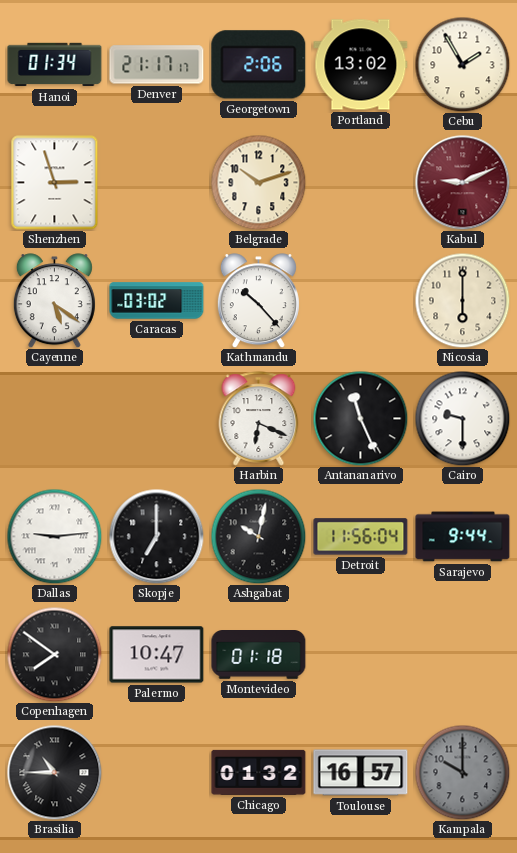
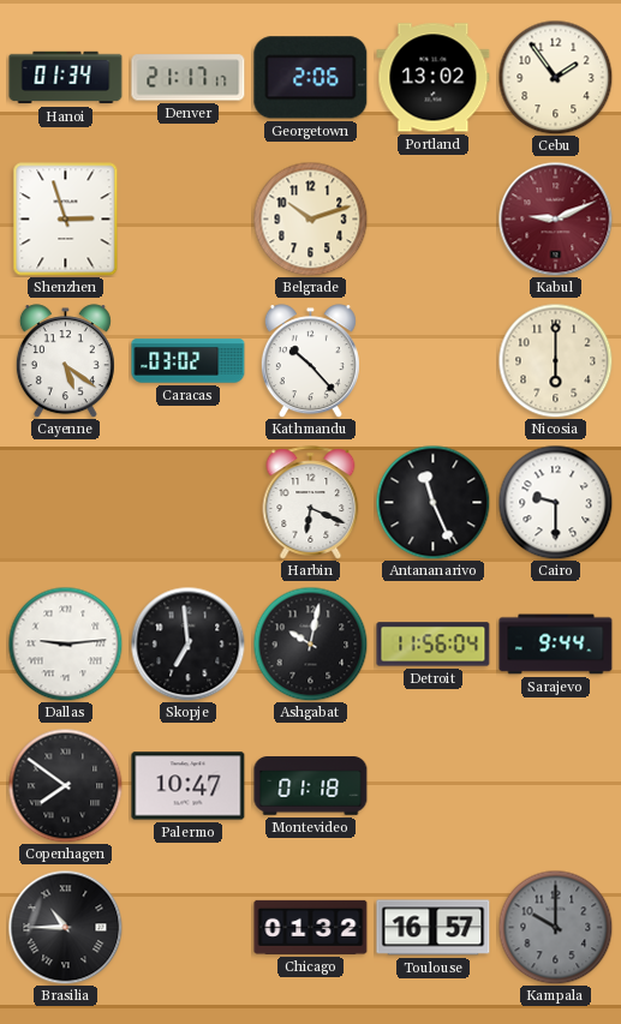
Cebu: 1:55 -> 1:54 (555, 77)
Skopje: 7:00 -> 6:59 (187, 643)
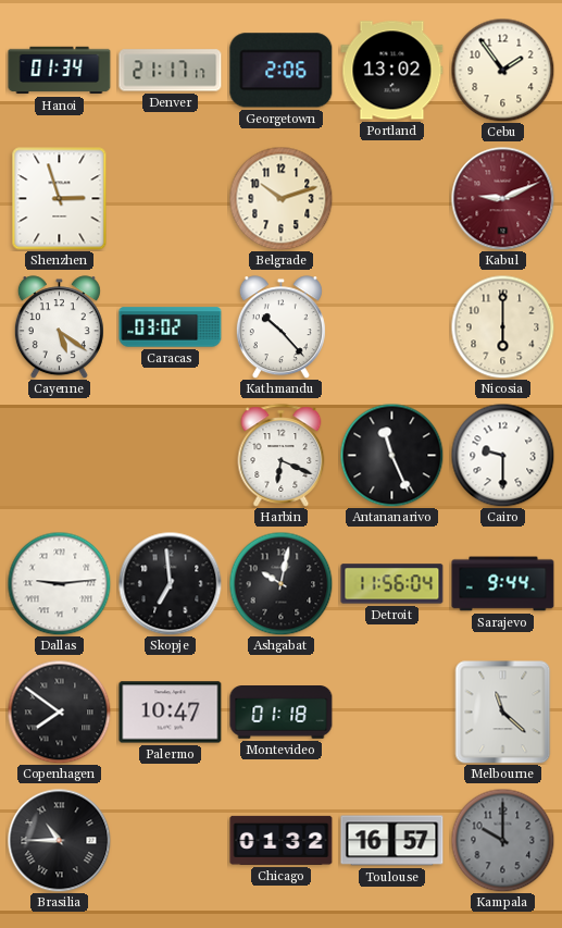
Melbourne: none -> 11:22 (503, 712)
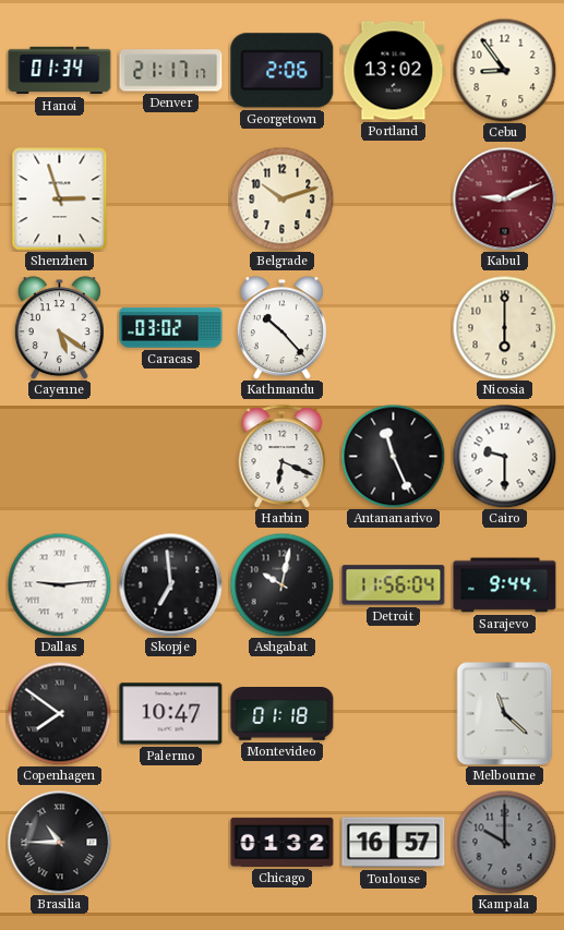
Cebu: 1:54 -> 8:54 (504, 70)
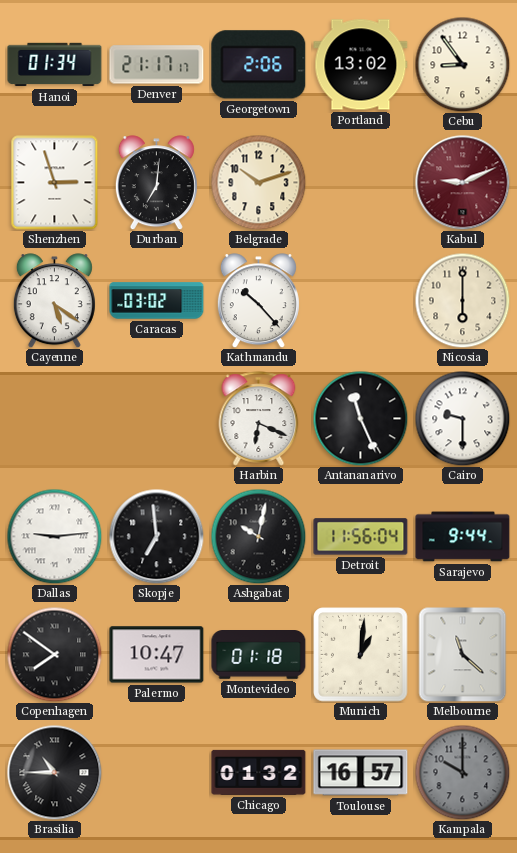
Durban: none -> 7:01 (156, 183)
Munich: none -> 1:01 (361, 655)
